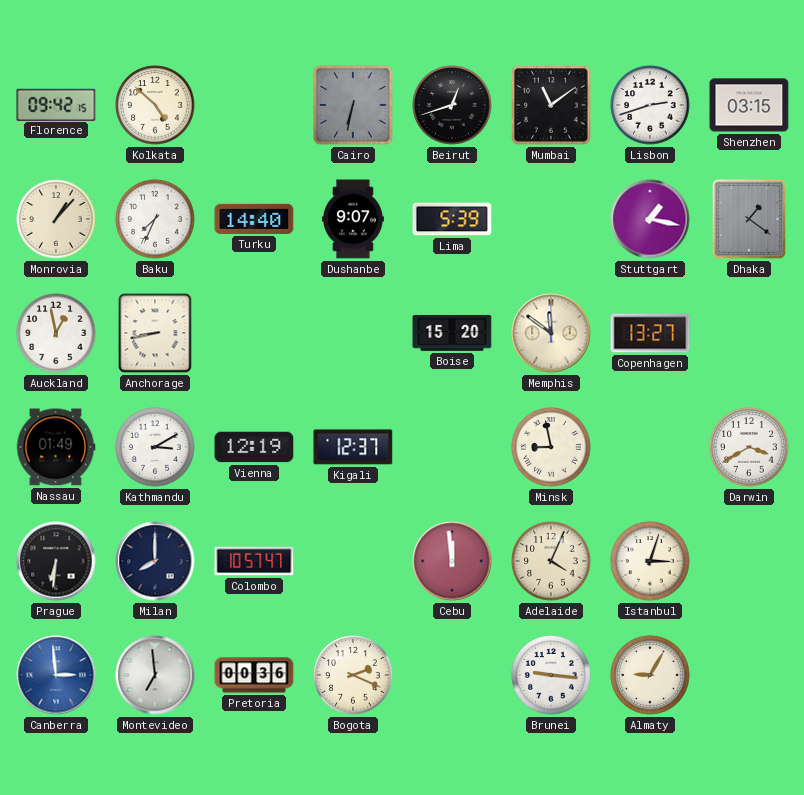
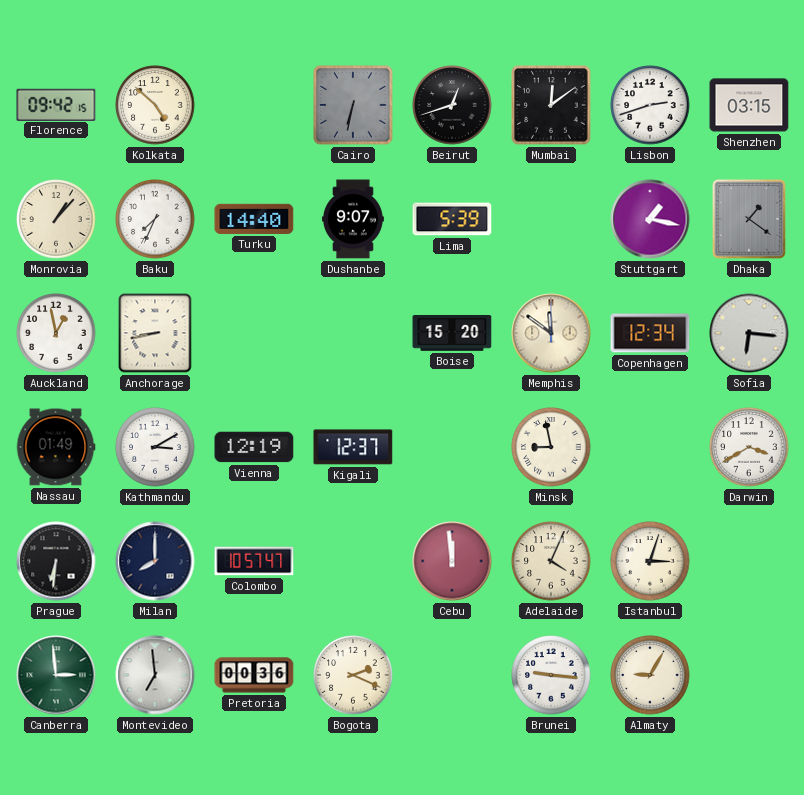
Mumbai: 11:09 -> 12:09 (551, 105)
Copenhagen: 13:27 -> 12:34 (650, 333)
Sofia: none -> 6:16 (749, 333)
Canberra dial: blue -> green (56, 675)
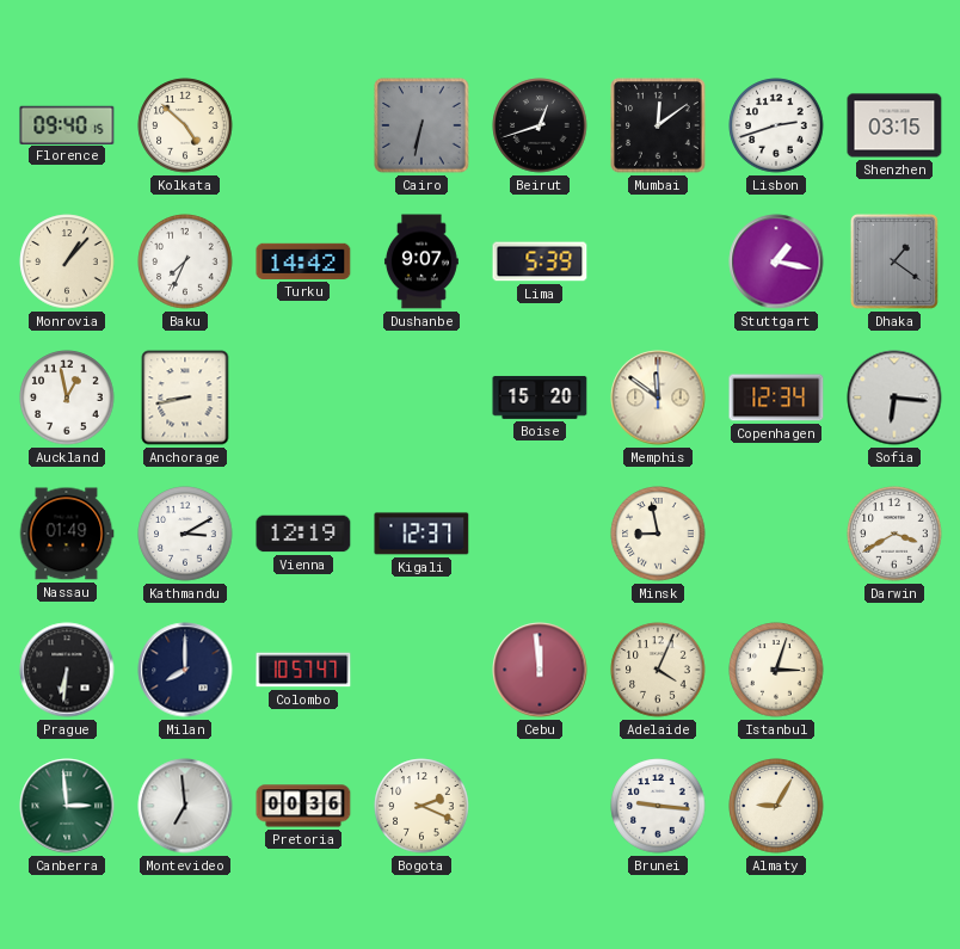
Florence: 09:42 -> 09:40 (67, 124)
Turku: 14:40 -> 14:42 (303, 261)
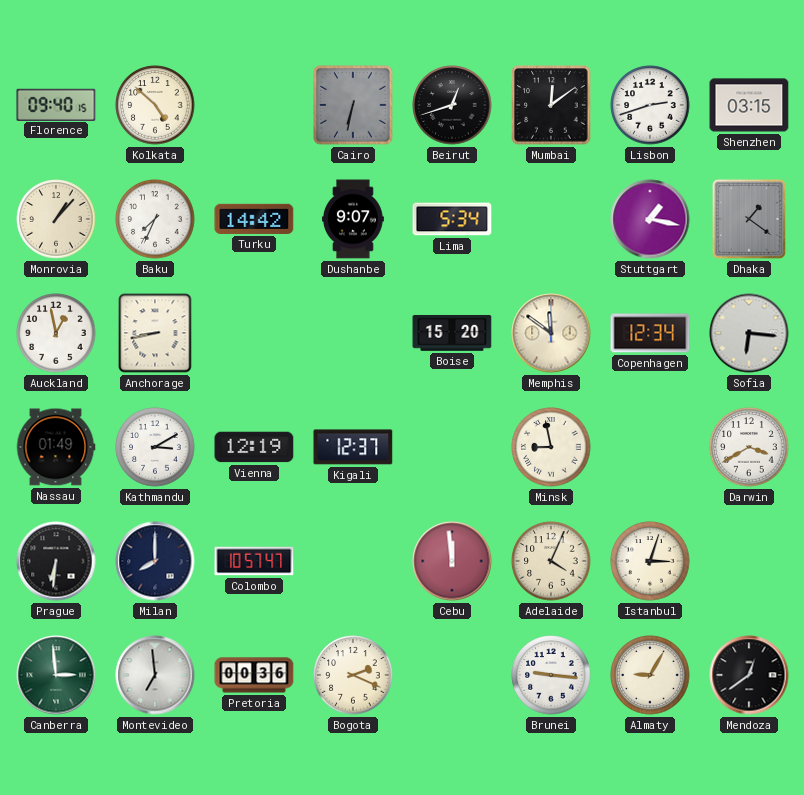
Lima: 5:39 -> 5:34 (452, 219)
Mendoza: none -> 12:39 (749, 675)
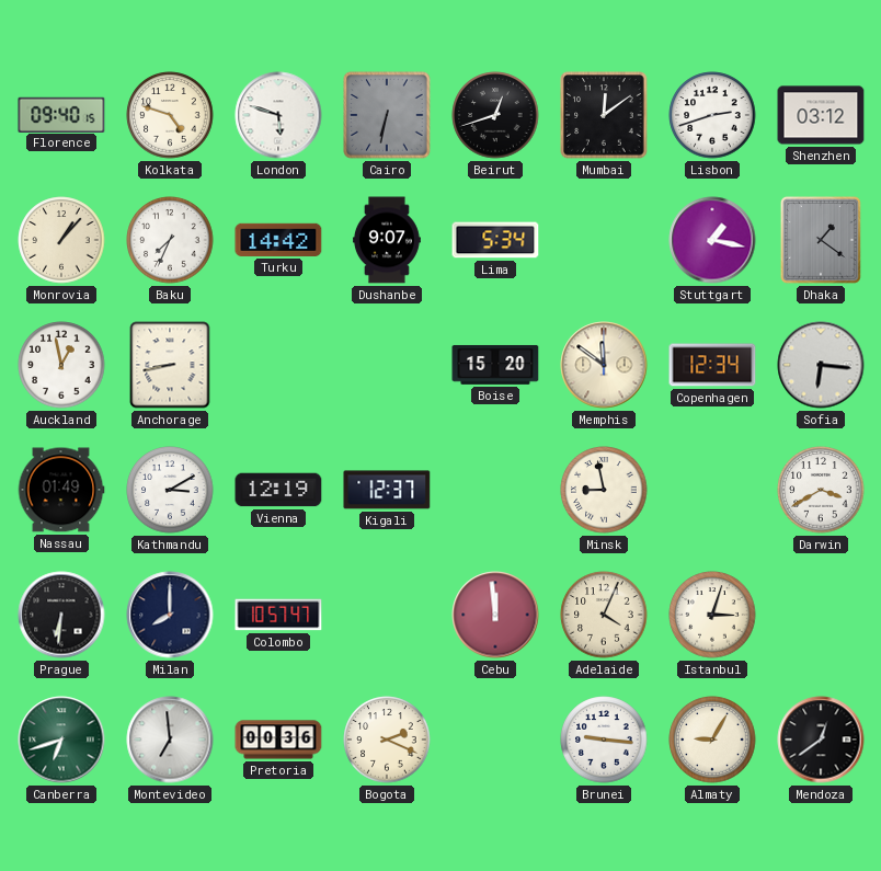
Kolkata: 4:52 -> 4:48 (170, 115)
London: none -> 5:48 (278, 115)
Shenzhen: 03:15 -> 03:12 (821, 115)
Canberra: 2:59 -> 6:42 (61, 740)
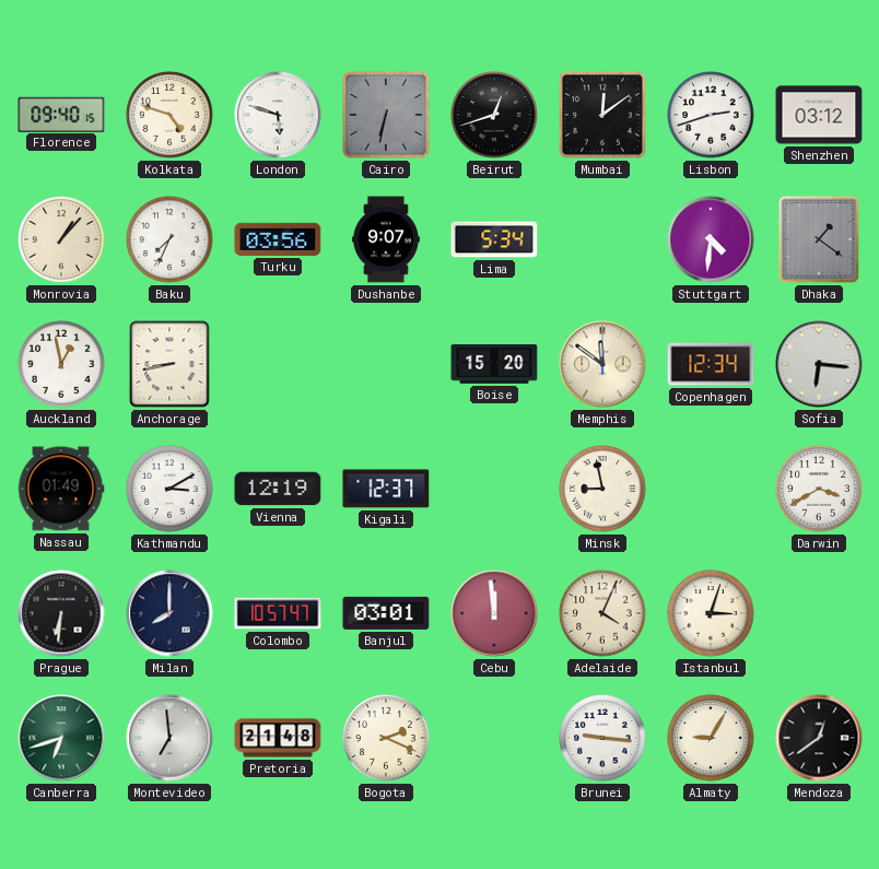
Turku: 14:42 -> 03:56 (278, 239)
Stuttgart: 1:17 -> 4:31 (711, 239)
Banjul: none -> 03:01 (386, 613)
Pretoria: 00:36 -> 21:48 (278, 738)
